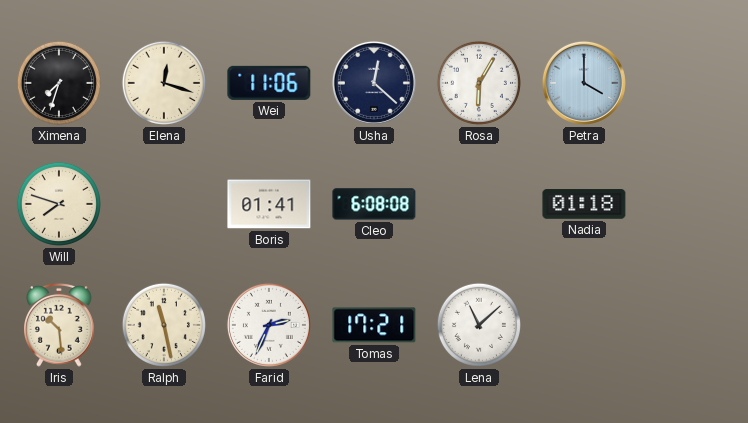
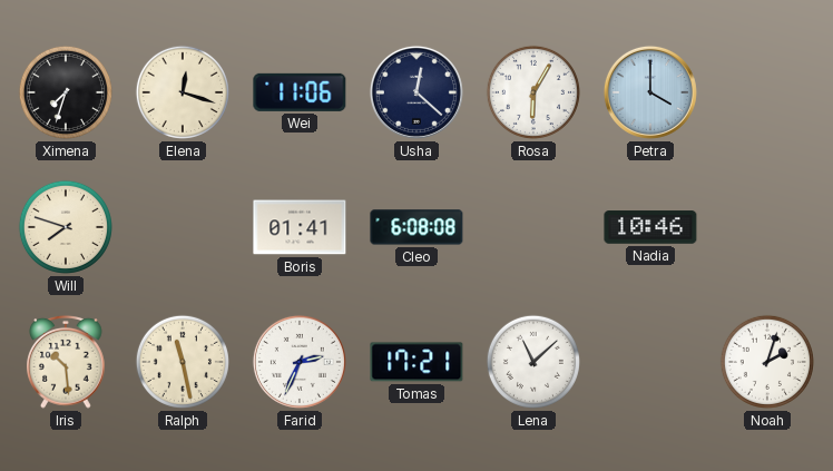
Nadia: 01:18 -> 10:46 (650, 227)
Noah: none -> 2:03 (767, 362)
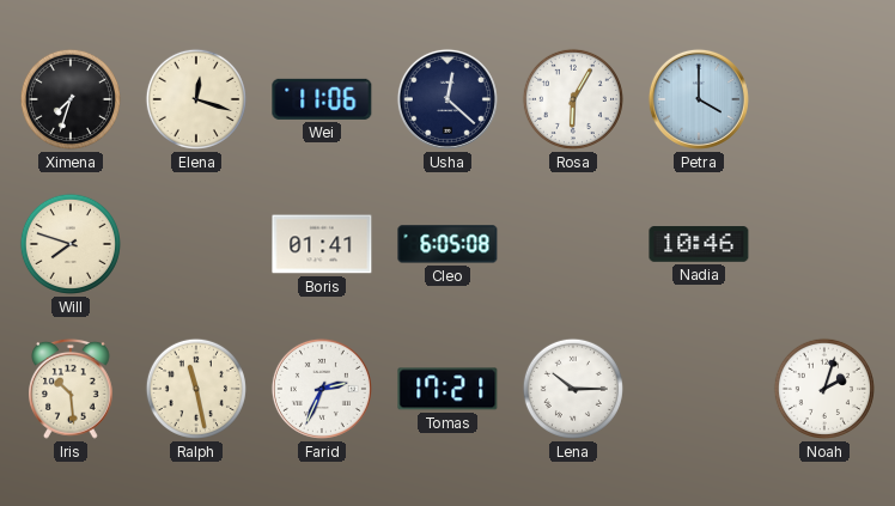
Cleo: 6:08 -> 6:05 (447, 244)
Lena: 11:08 -> 10:15 (573, 389)
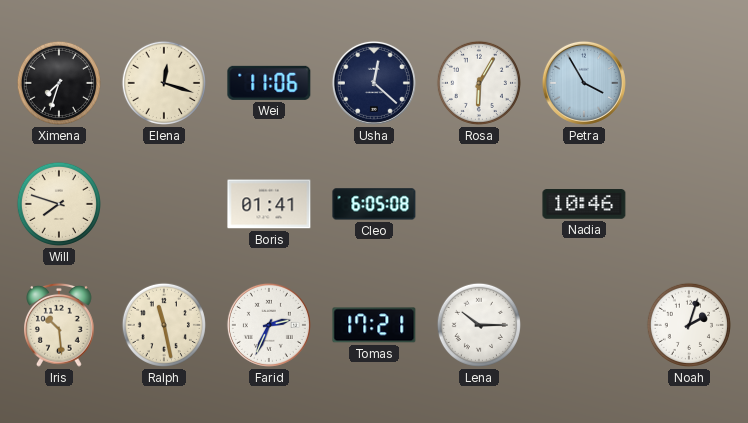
Petra: 4:00 -> 3:55 (584, 83)
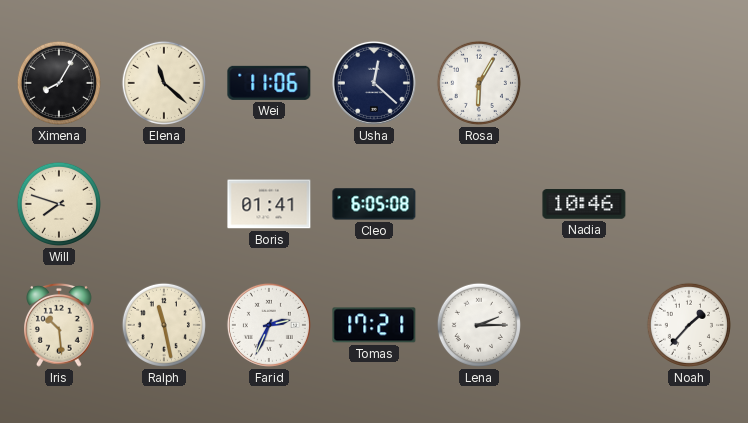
Ximena: 7:33 -> 8:05 (59, 83)
Elena: 12:18 -> 11:22 (164, 83)
Petra: 3:55 -> none (584, 83)
Lena: 10:15 -> 2:15 (479, 325)
Noah: 2:03 -> 1:37 (689, 325)
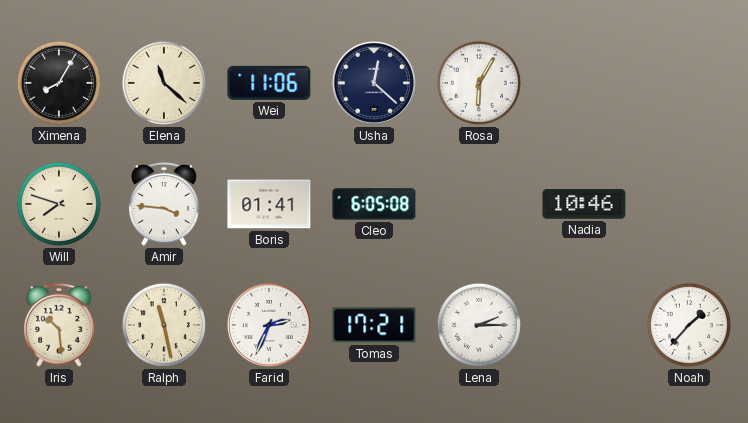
Amir: none -> 3:46 (165, 204)
